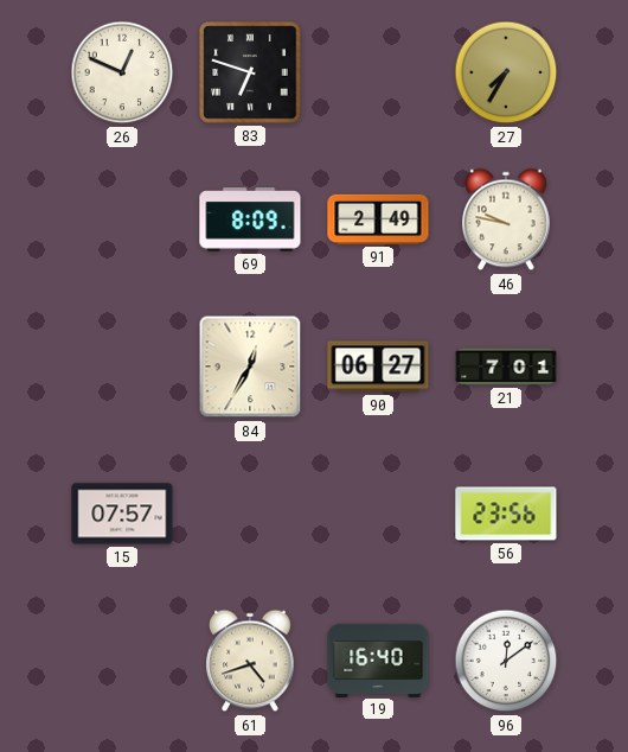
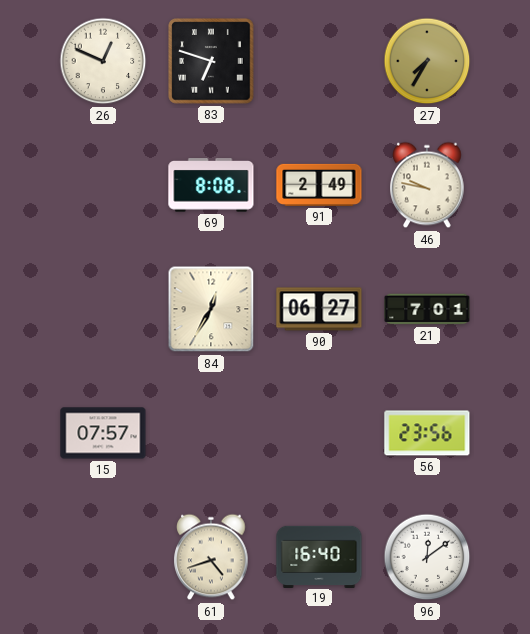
69: 8:09 -> 8:08 (211, 185)
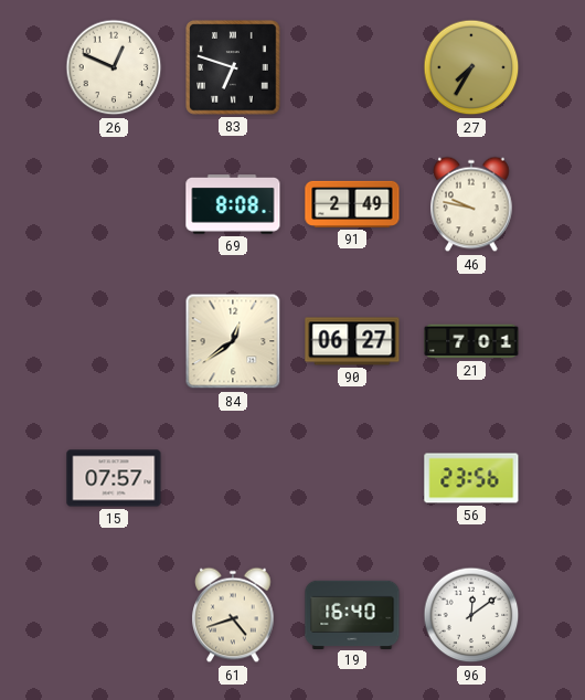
84: 12:35 -> 12:39 (233, 341)
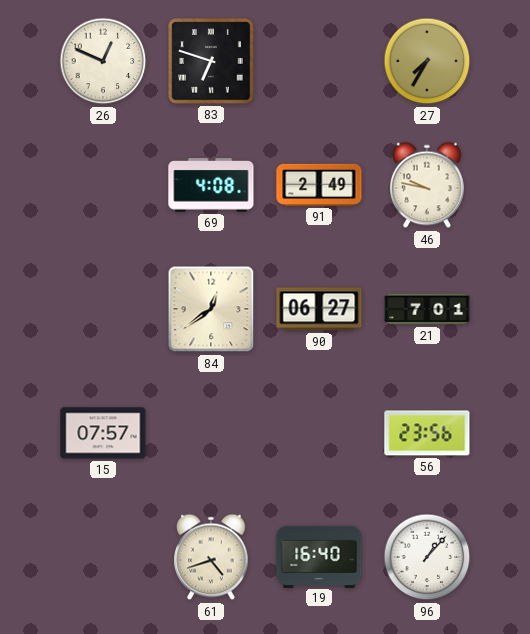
69: 8:08 -> 4:08 (211, 185)
96: 12:09 -> 1:07 (427, 557)
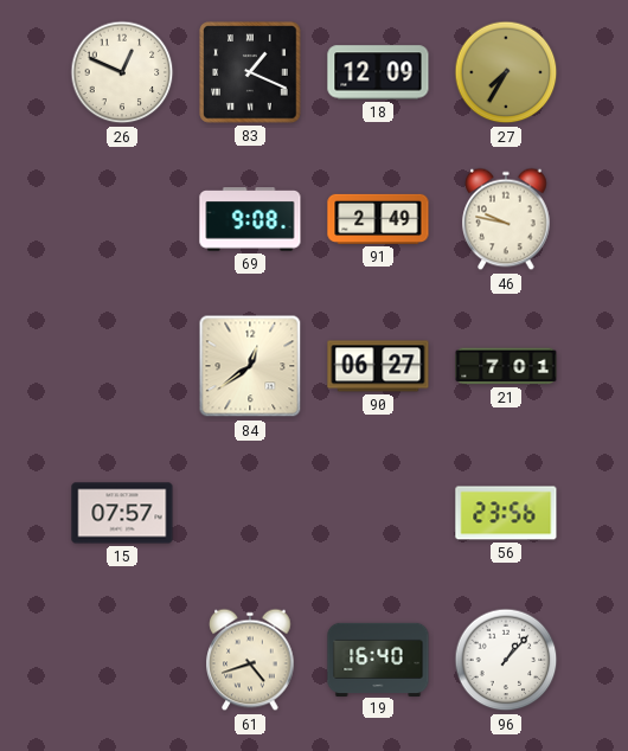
83: 6:48 -> 1:19 (250, 72)
18: none -> 12:09 (378, 72)
69: 4:08 -> 9:08 (250, 219)
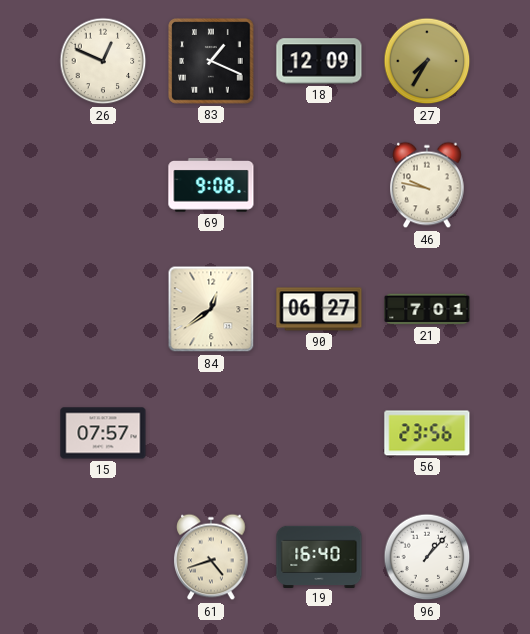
91: 2:49 -> none (378, 219)
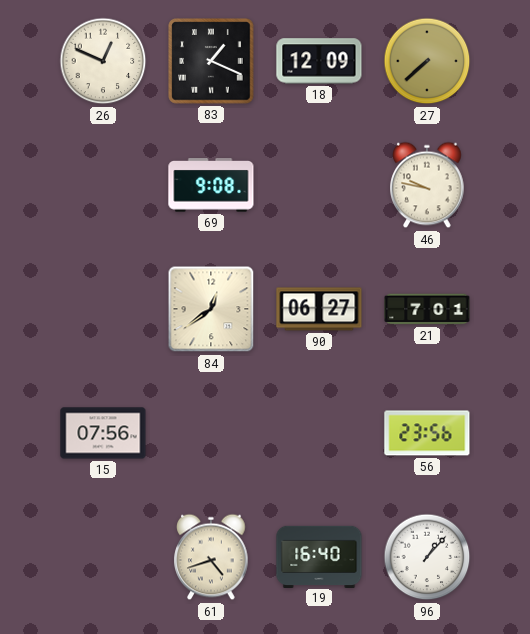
27: 7:35 -> 7:38 (427, 61)
15: 07:57 -> 07:56 (103, 433)
